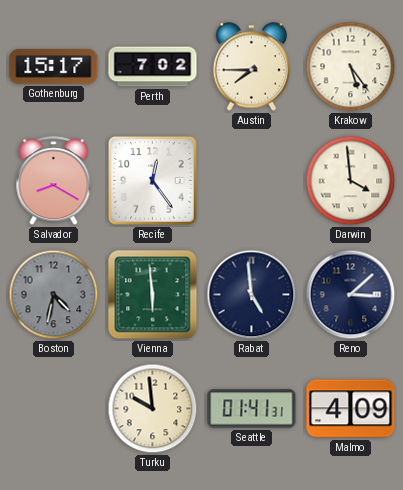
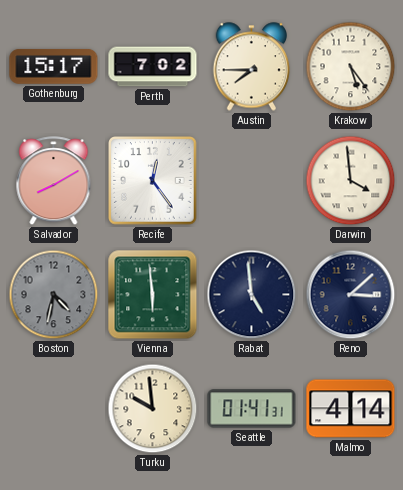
Salvador: 8:20 -> 8:10 (54, 181)
Malmo: 4:09 -> 4:14 (351, 409)
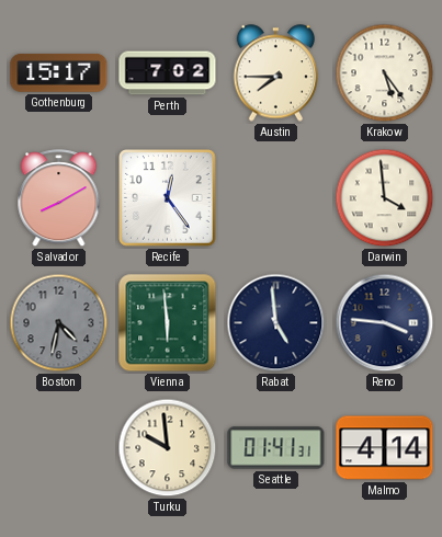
Reno: 3:08 -> 3:46 (385, 323)
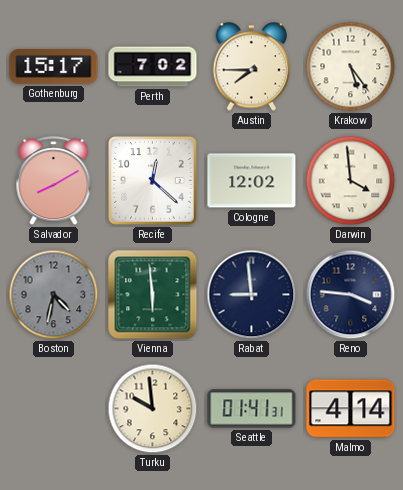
Recife: 12:24 -> 12:22 (153, 181)
Cologne: none -> 12:02 (252, 181)
Rabat: 4:59 -> 8:59 (252, 295)
